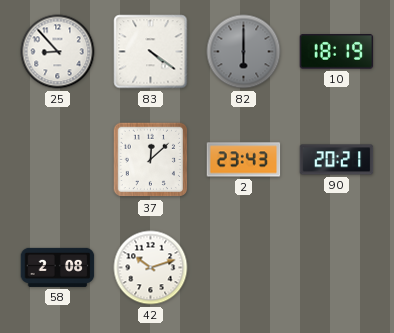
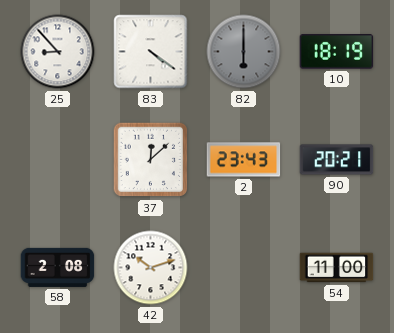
54: none -> 11:00 (337, 268)
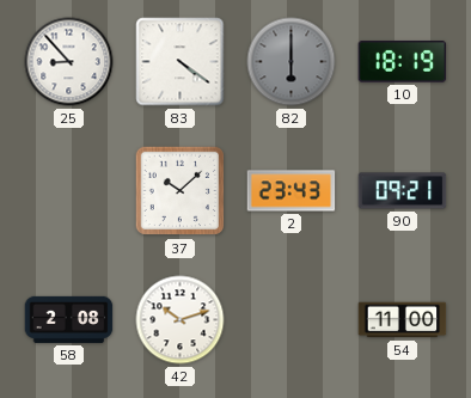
37: 12:08 -> 10:08 (181, 191)
90: 20:21 -> 09:21 (403, 191)
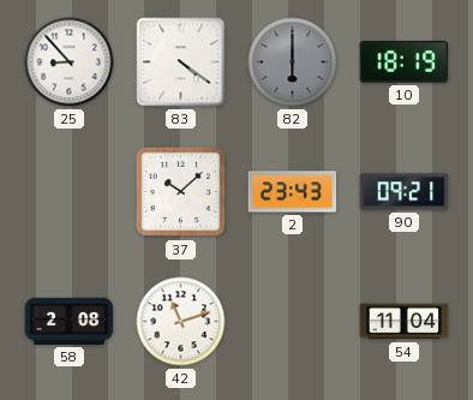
42: 10:12 -> 11:12 (181, 322)
54: 11:00 -> 11:04 (405, 322)
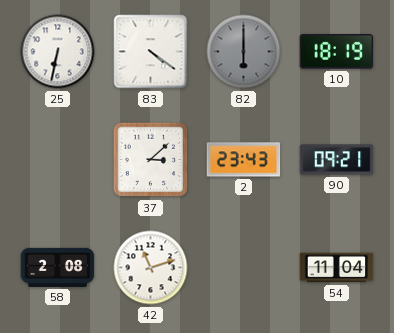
25: 8:53 -> 6:32 (58, 52)
37: 10:08 -> 3:08 (151, 160)
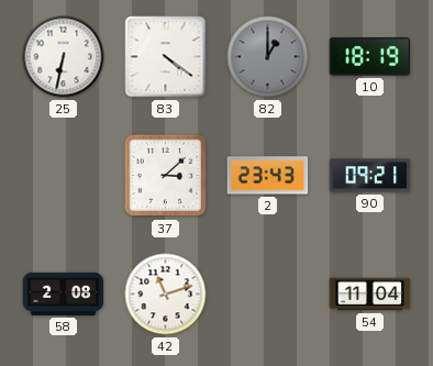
82: 6:00 -> 1:00 (268, 57)
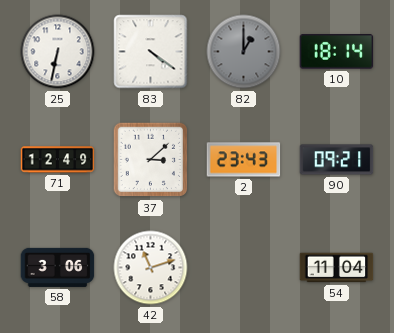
10: 18:19 -> 18:14 (337, 52)
71: none -> 12:49 (58, 160)
58: 2:08 -> 3:06 (58, 267)
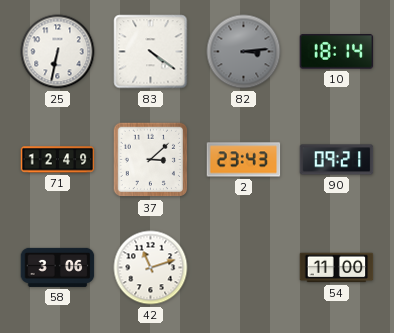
82: 1:00 -> 3:14 (244, 52)
54: 11:04 -> 11:00 (337, 268)
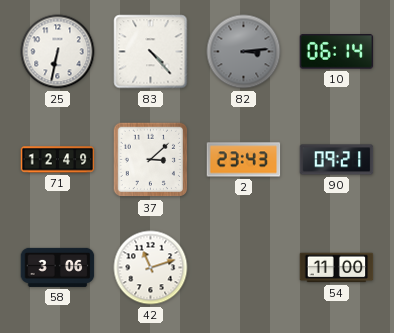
83: 4:21 -> 4:23 (151, 52)
10: 18:14 -> 06:14 (337, 52)
